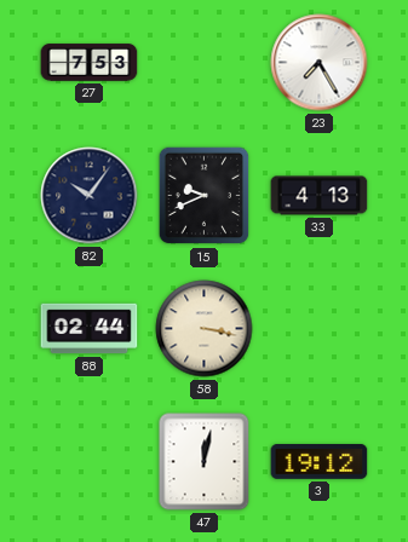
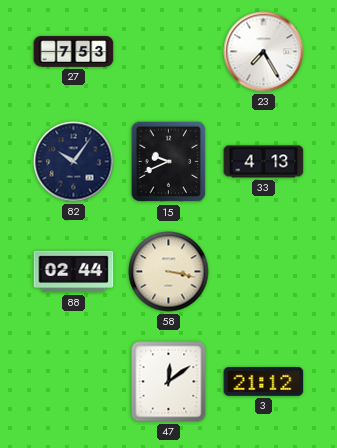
47: 12:02 -> 12:09 (169, 382)
3: 19:12 -> 21:12 (264, 382)
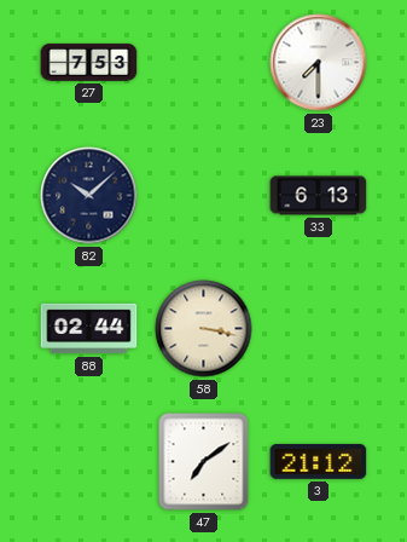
23: 7:25 -> 7:30 (319, 63)
82: 10:06 -> 10:08 (89, 196)
15: 9:41 -> none (169, 162)
33: 4:13 -> 6:13 (319, 196)
47: 12:09 -> 7:09 (204, 462)
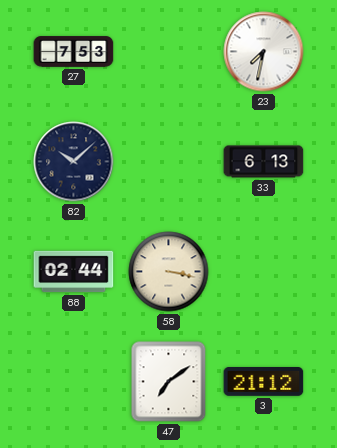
23: 7:30 -> 7:32 (264, 52)
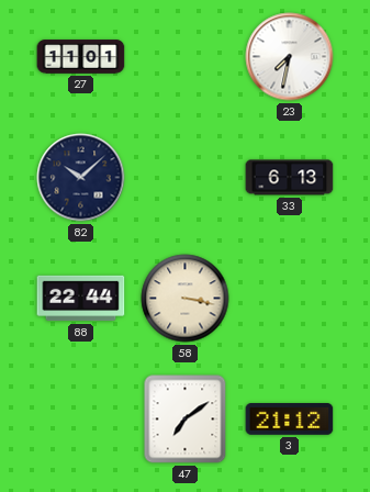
27: 7:53 -> 11:01 (81, 57)
88: 02:44 -> 22:44 (81, 299)
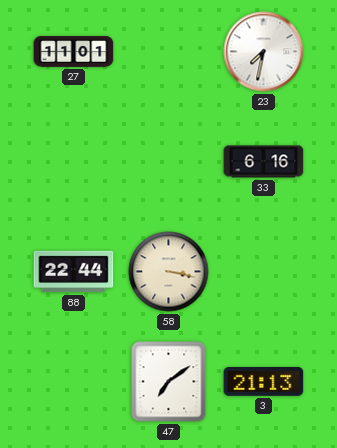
82: 10:08 -> none (81, 178)
33: 6:13 -> 6:16 (264, 162)
3: 21:12 -> 21:13 (264, 382)
